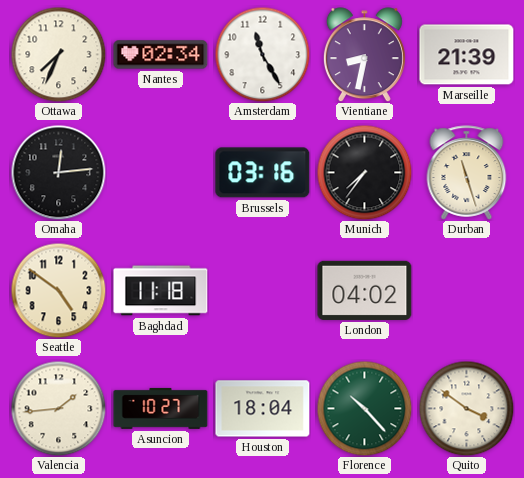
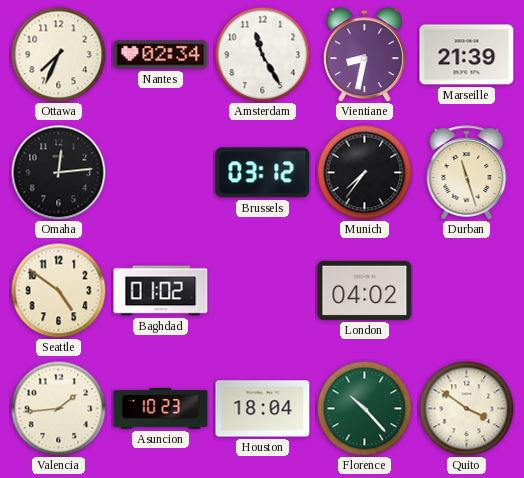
Brussels: 03:16 -> 03:12 (263, 173)
Baghdad: 11:18 -> 01:02 (161, 291)
Asuncion: 10:27 -> 10:23 (161, 408)
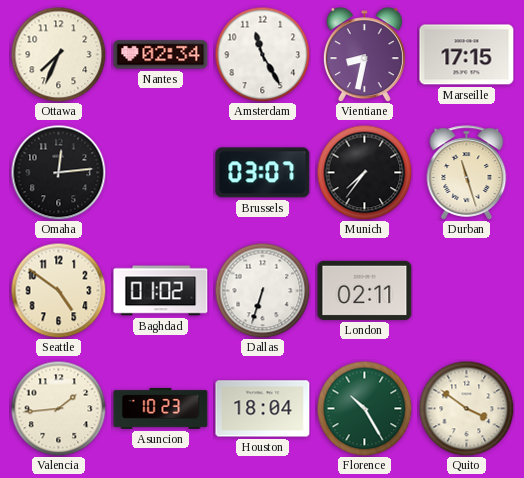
Marseille: 21:39 -> 17:15 (467, 55)
Brussels: 03:12 -> 03:07 (263, 173)
Dallas: none -> 6:33 (262, 290)
London: 04:02 -> 02:11 (365, 290)
Florence: 10:23 -> 10:25 (364, 408)
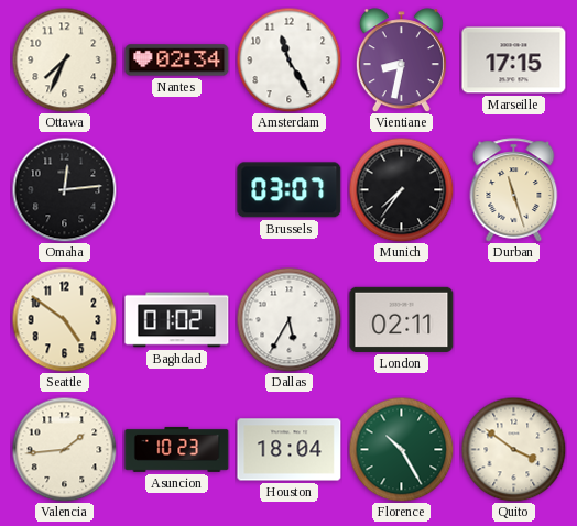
Dallas: 6:33 -> 5:35 (288, 319)
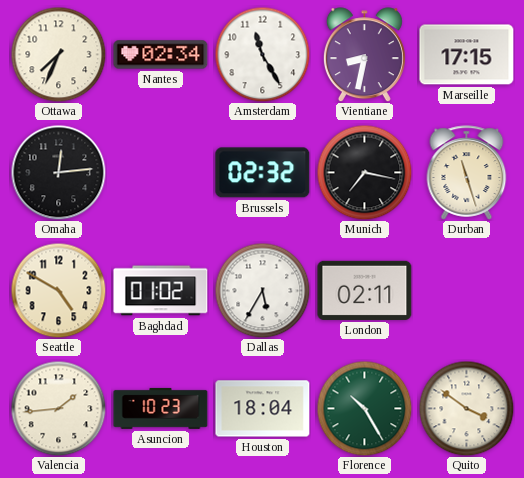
Brussels: 03:07 -> 02:32 (263, 173)
Munich: 7:36 -> 7:17 (364, 172)
Seattle: 4:51 -> 4:50 (58, 290)
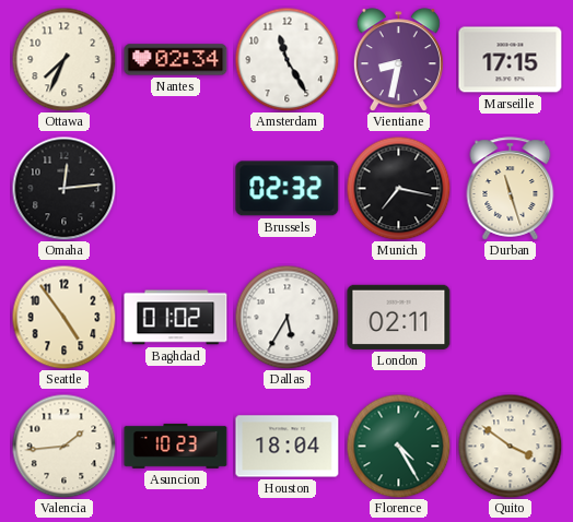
Seattle: 4:50 -> 4:54 (63, 317)
Florence: 10:25 -> 4:25 (398, 446)
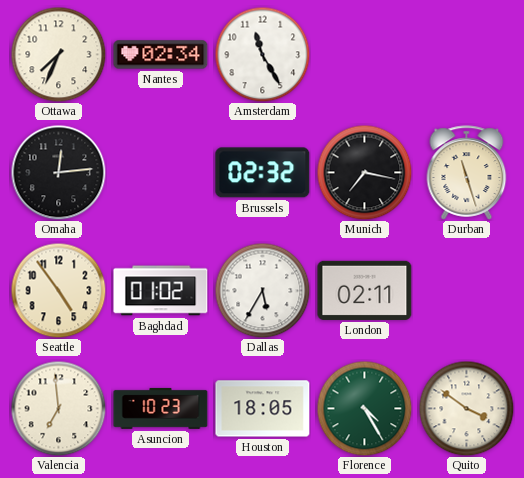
Vientiane: 8:32 -> none (398, 60)
Marseille: 17:15 -> none (511, 60)
Valencia: 1:44 -> 6:59 (58, 408)
Houston: 18:04 -> 18:05 (263, 409)
